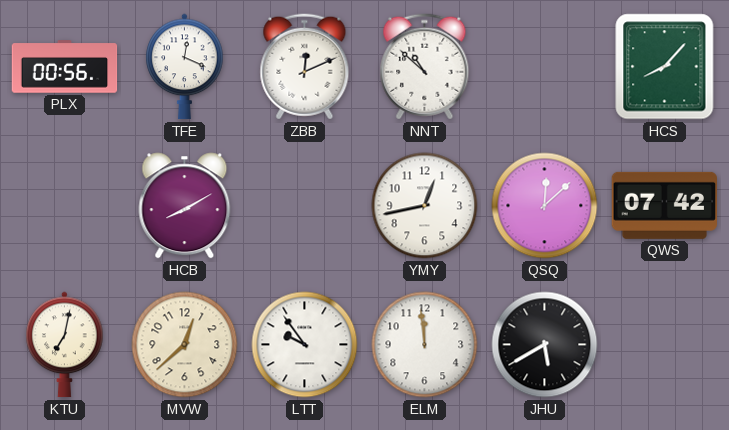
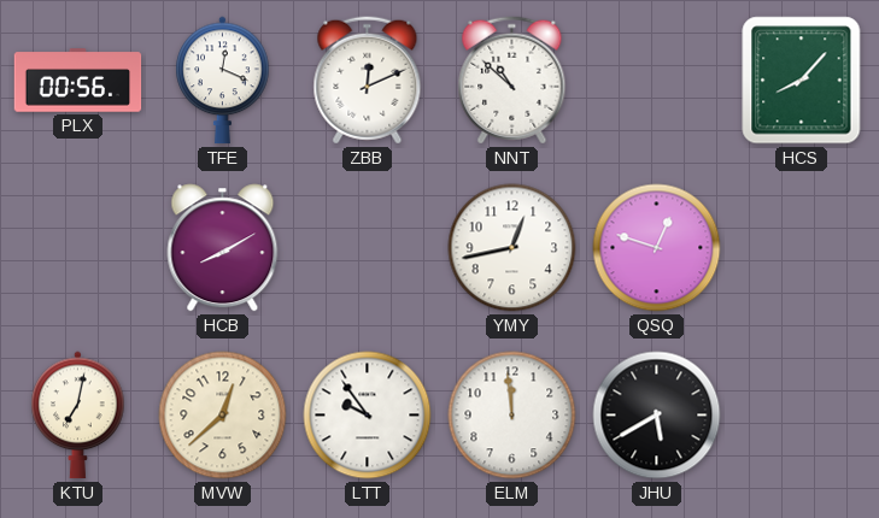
QSQ: 12:08 -> 12:48 (657, 248)
QWS: 07:42 -> none (665, 205)
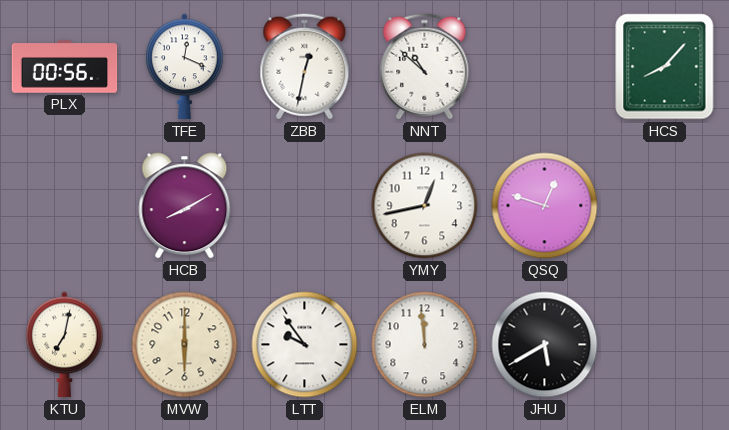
ZBB: 12:11 -> 12:32 (305, 67)
MVW: 12:38 -> 6:00 (185, 345)
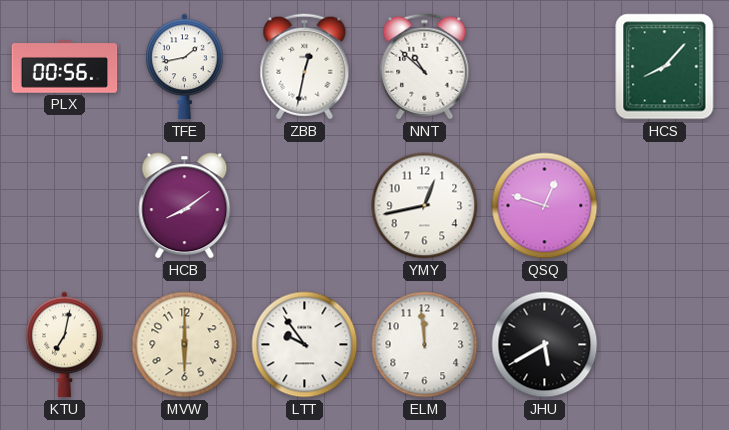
TFE: 12:19 -> 1:43 (185, 67)
HCB: 8:10 -> 8:09 (185, 206)
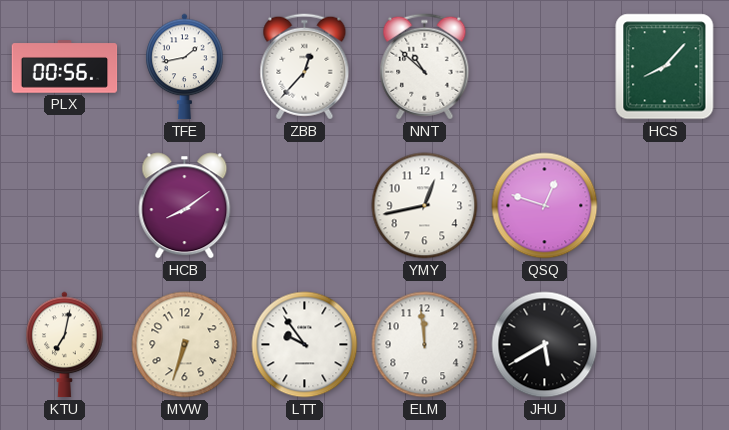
ZBB: 12:32 -> 12:37 (305, 67)
MVW: 6:00 -> 6:33 (185, 345)
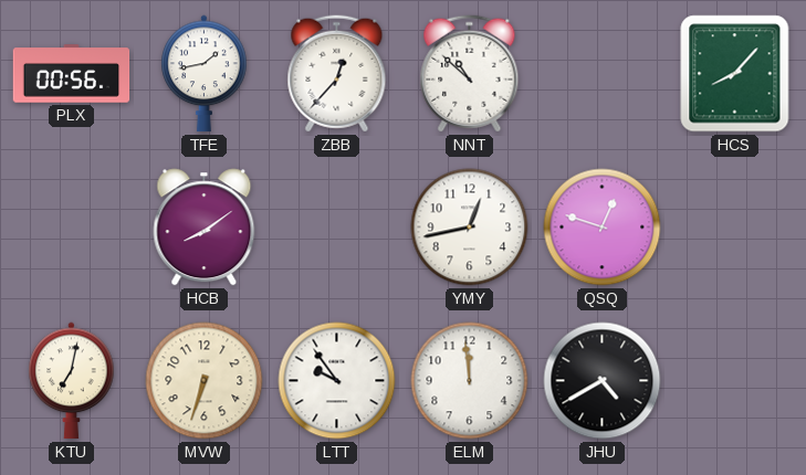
JHU: 5:40 -> 4:40 (603, 381)
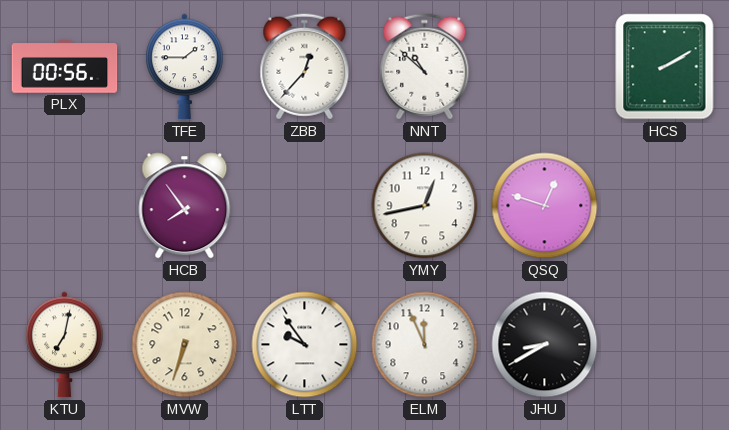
TFE: 1:43 -> 1:45 (185, 67)
HCS: 8:07 -> 2:10 (665, 67)
HCB: 8:09 -> 7:54 (185, 206)
ELM: 11:59 -> 11:56 (425, 345)
JHU: 4:40 -> 8:40 (545, 345)
